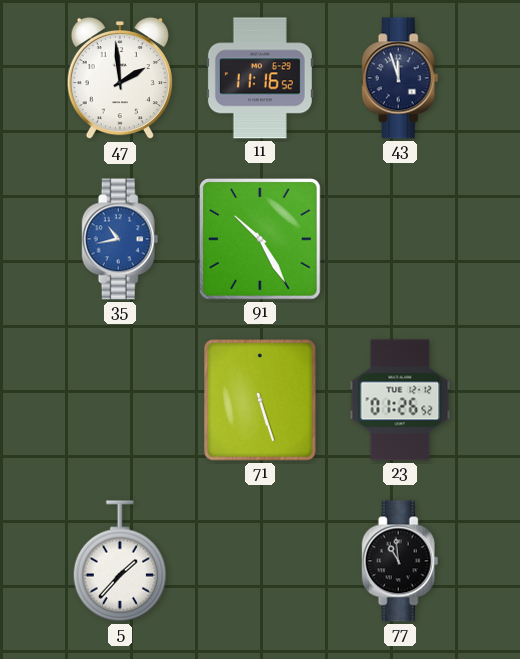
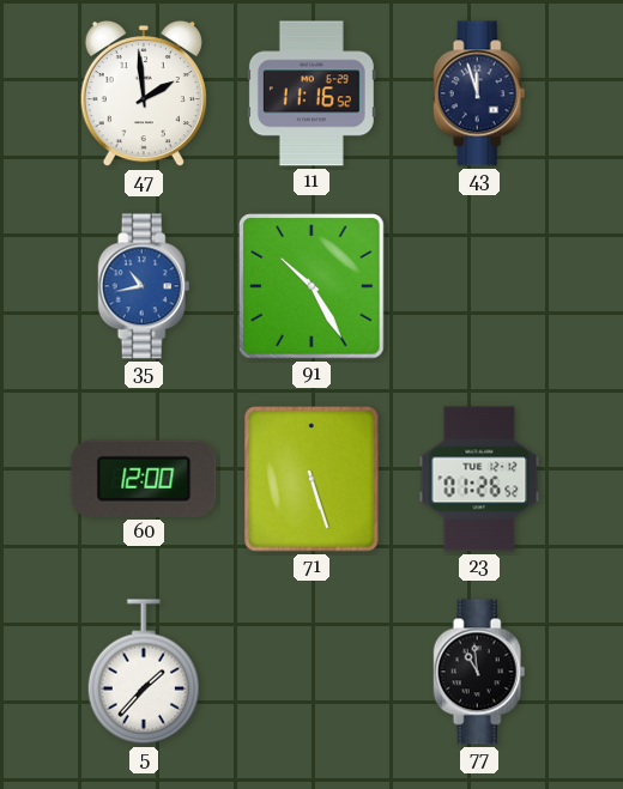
60: none -> 12:00 (144, 479)
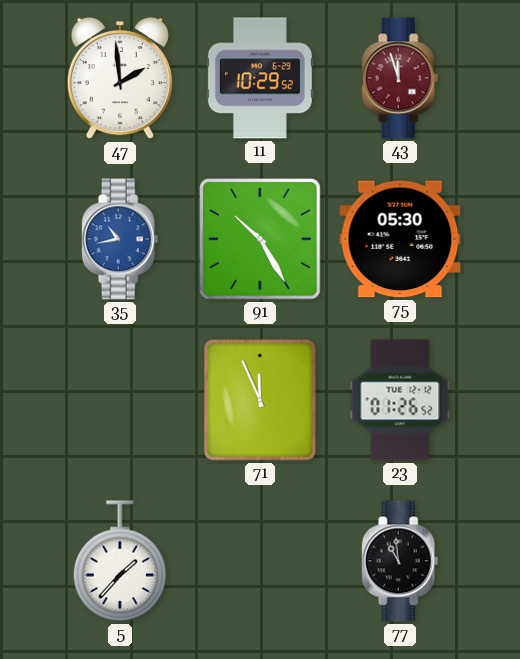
11: 11:16 -> 10:29 (260, 78)
43 dial: navy -> burgundy (400, 78)
75: none -> 05:30 (400, 239)
60: 12:00 -> none (144, 479)
71: 5:27 -> 11:56 (260, 400)
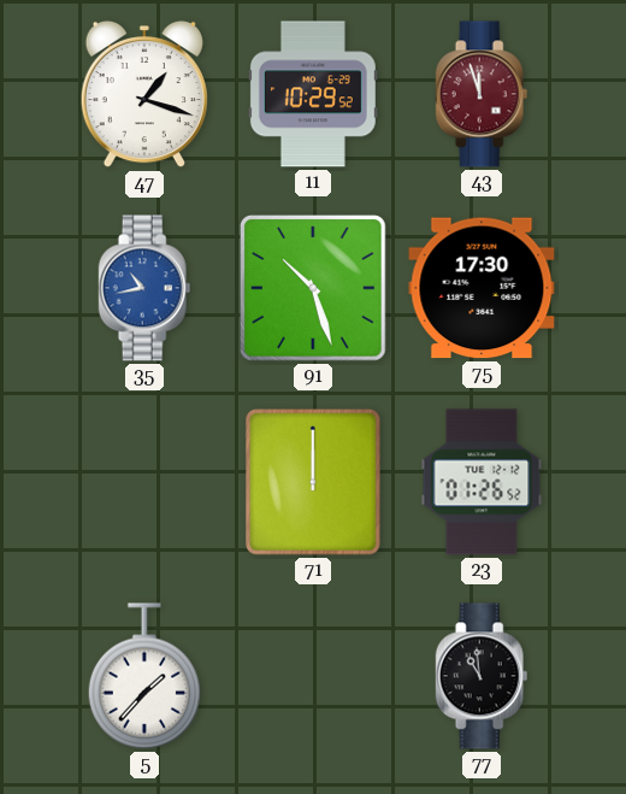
47: 1:59 -> 1:18 (144, 94)
91: 10:25 -> 10:27 (314, 289)
75: 05:30 -> 17:30 (482, 288)
71: 11:56 -> 12:00 (313, 482)
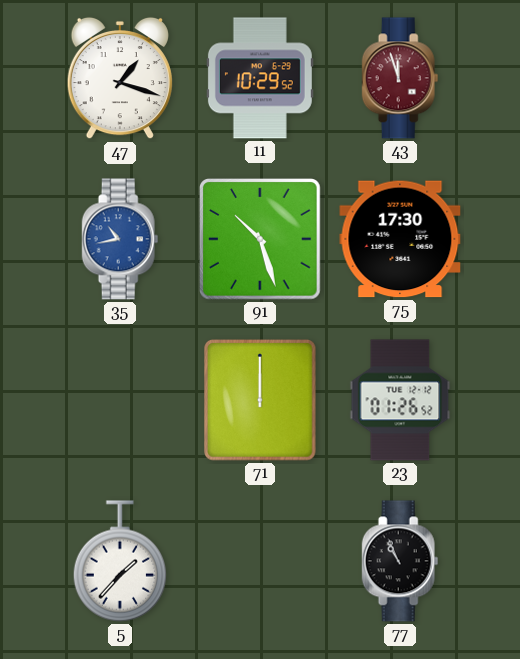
77: 10:59 -> 10:56 (400, 561)
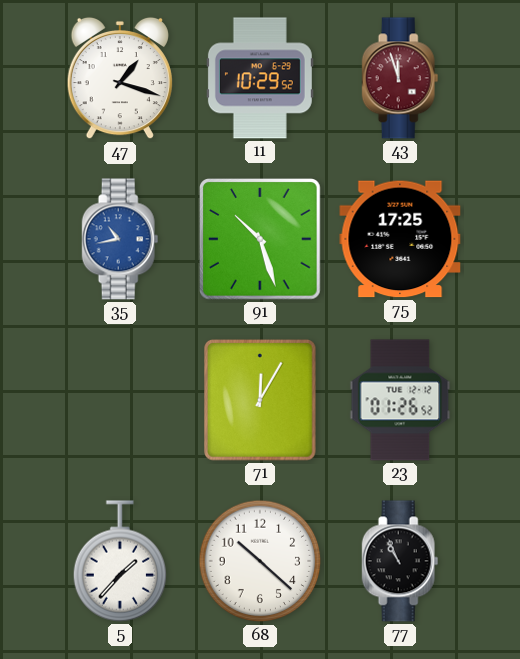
75: 17:30 -> 17:25 (400, 239)
71: 12:00 -> 12:05 (260, 400)
68: none -> 10:22 (260, 561)
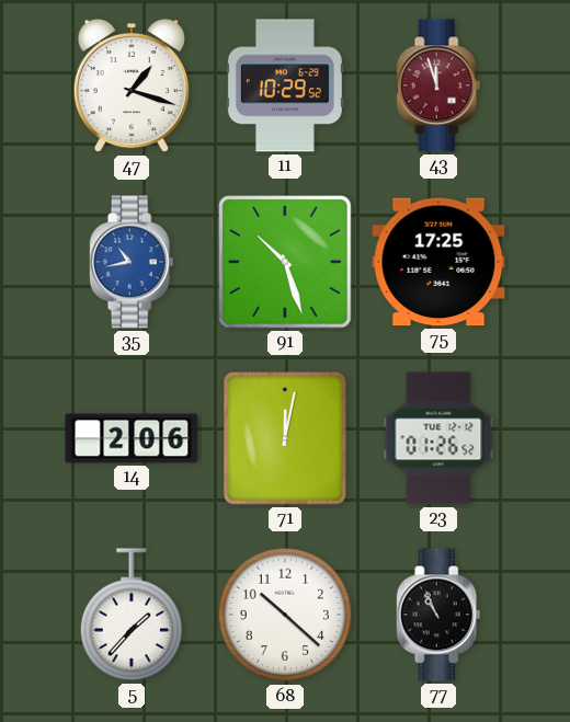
14: none -> 2:06 (132, 438)
71: 12:05 -> 12:02 (285, 438)
